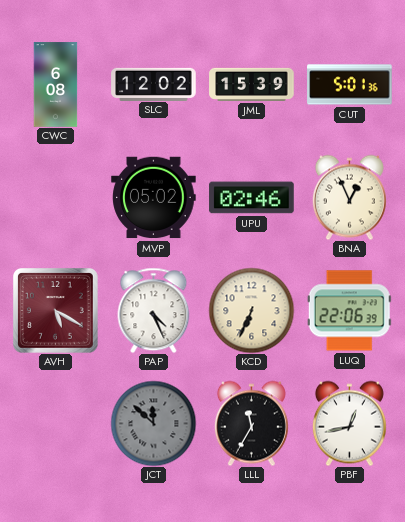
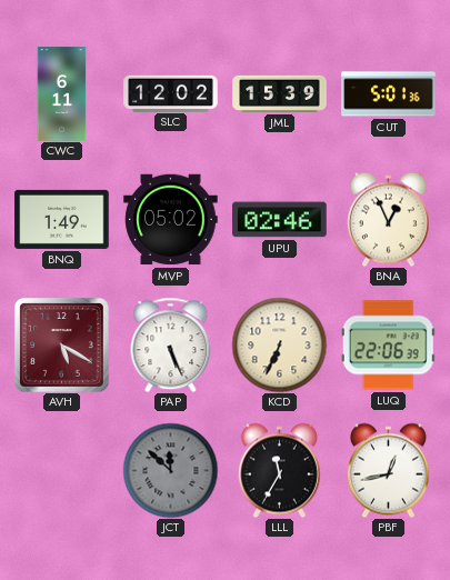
CWC: 6:08 -> 6:11 (62, 94)
BNQ: none -> 1:49 (62, 219)
PAP: 4:26 -> 5:26 (171, 344)
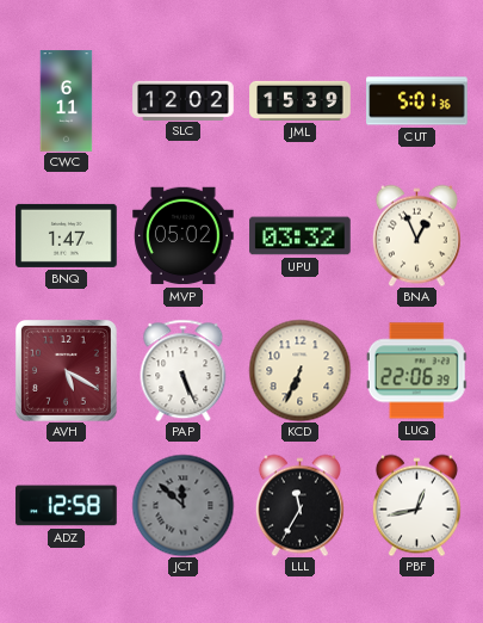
BNQ: 1:49 -> 1:47 (67, 235)
UPU: 02:46 -> 03:32 (301, 236)
ADZ: none -> 12:58 (67, 506)
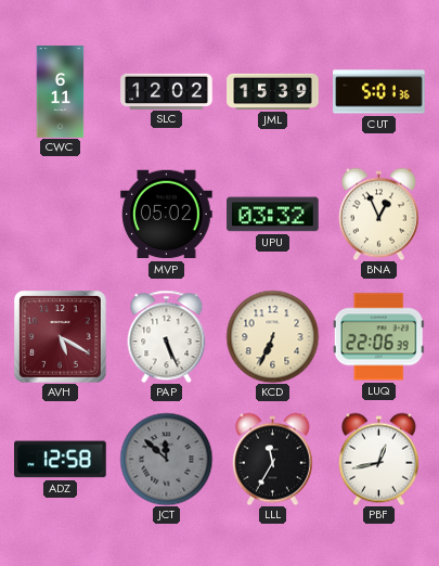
BNQ: 1:47 -> none (67, 235)
